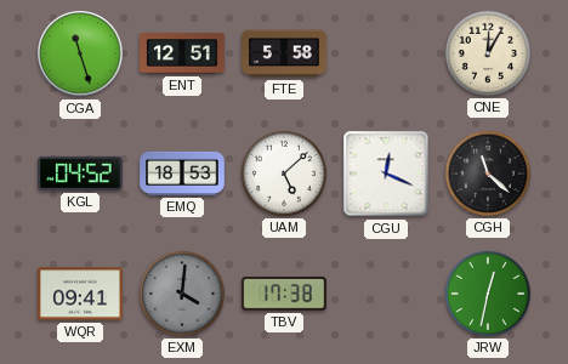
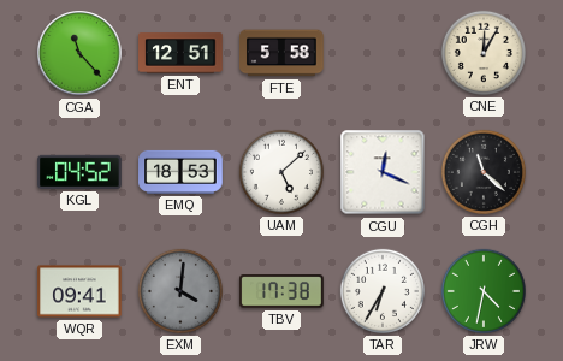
CGA: 11:27 -> 11:23 (79, 53)
TAR: none -> 6:35 (383, 291)
JRW: 12:32 -> 4:32 (484, 291)
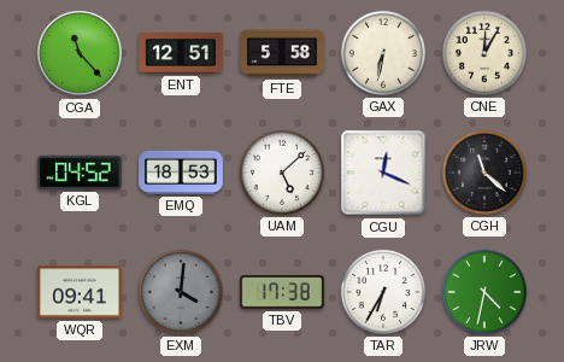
GAX: none -> 6:32 (383, 53)
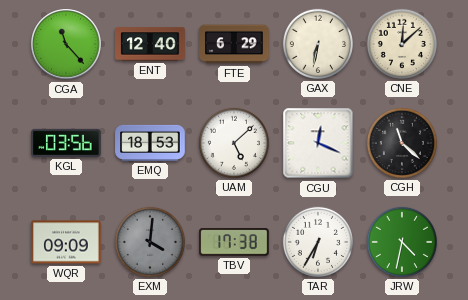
ENT: 12:51 -> 12:40 (150, 44)
FTE: 5:58 -> 6:29 (234, 44)
CNE: 12:05 -> 12:08 (402, 44)
KGL: 04:52 -> 03:56 (66, 143)
WQR: 09:41 -> 09:09 (66, 242)
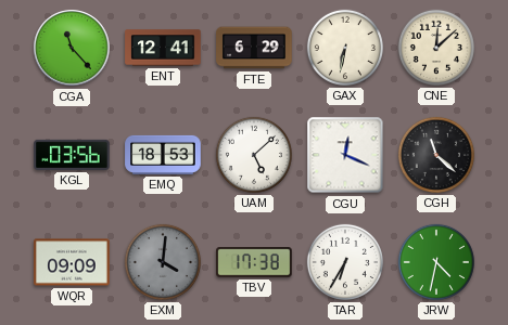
ENT: 12:40 -> 12:41 (163, 48)
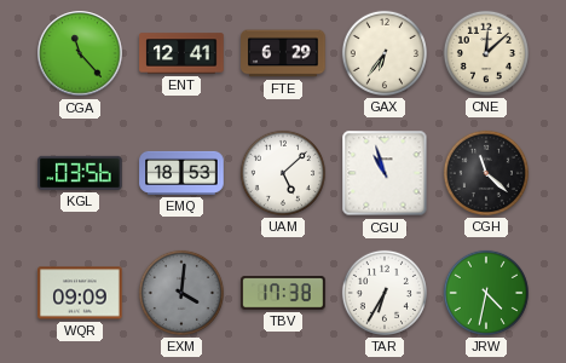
GAX: 6:32 -> 6:36 (385, 53)
CGU: 12:19 -> 10:57 (385, 173)
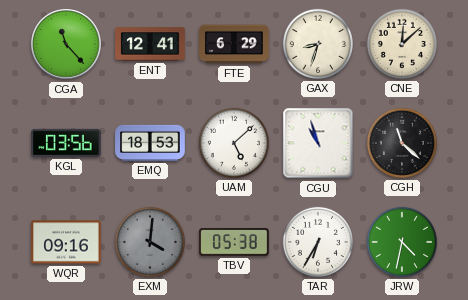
GAX: 6:36 -> 8:33 (318, 44)
WQR: 09:09 -> 09:16 (66, 242)
TBV: 17:38 -> 05:38 (234, 242)
